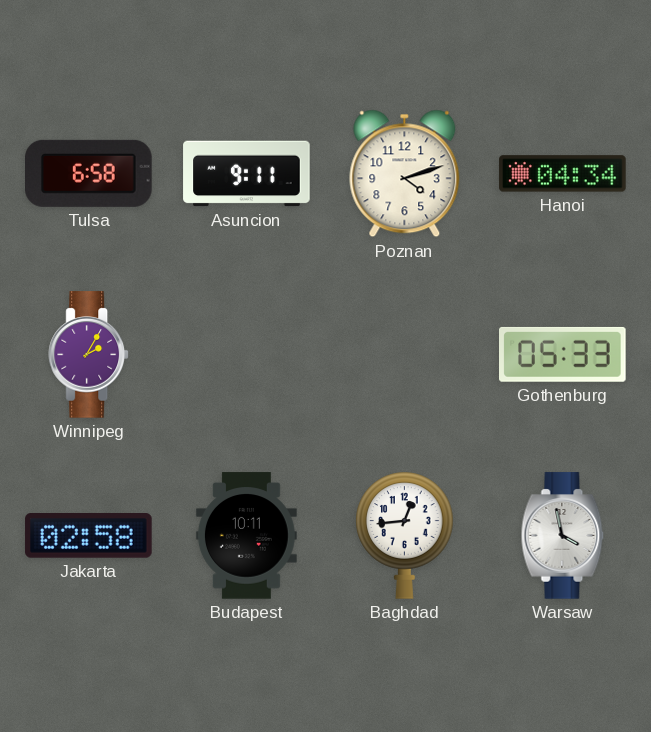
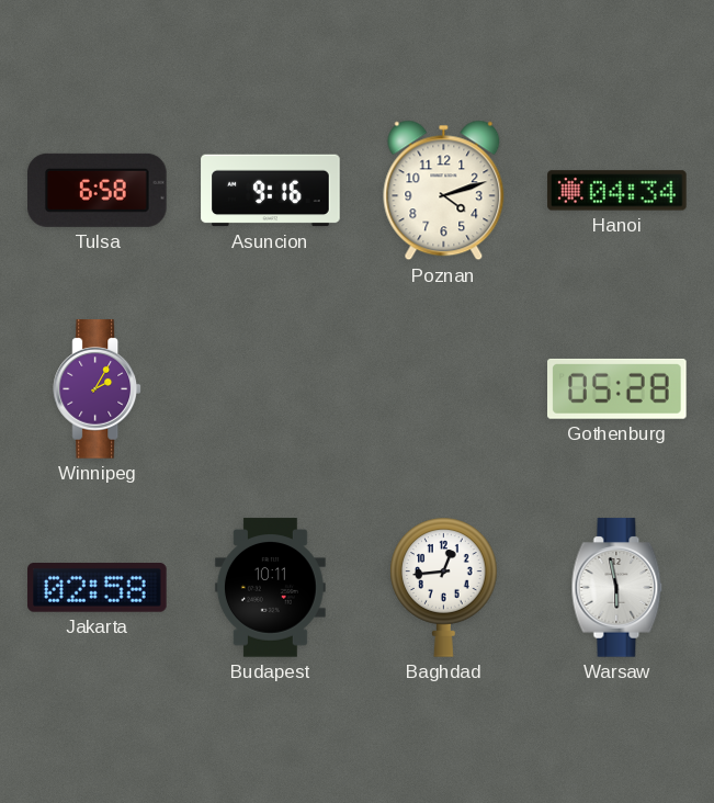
Asuncion: 9:11 -> 9:16 (271, 191)
Gothenburg: 05:33 -> 05:28 (617, 388)
Warsaw: 3:58 -> 5:58 (617, 588)
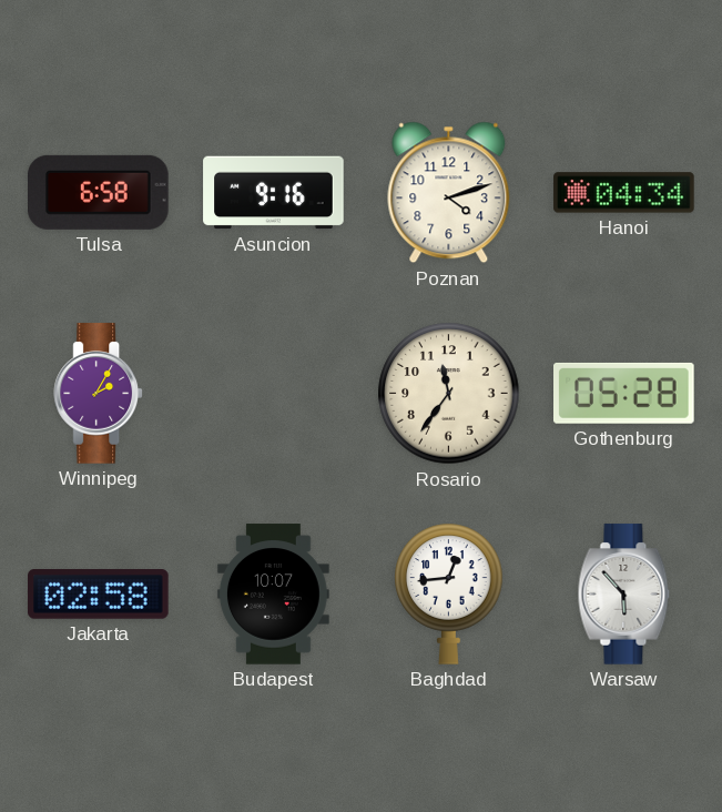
Rosario: none -> 11:36 (449, 394)
Budapest: 10:11 -> 10:07 (273, 595)
Warsaw: 5:58 -> 5:53 (624, 595)
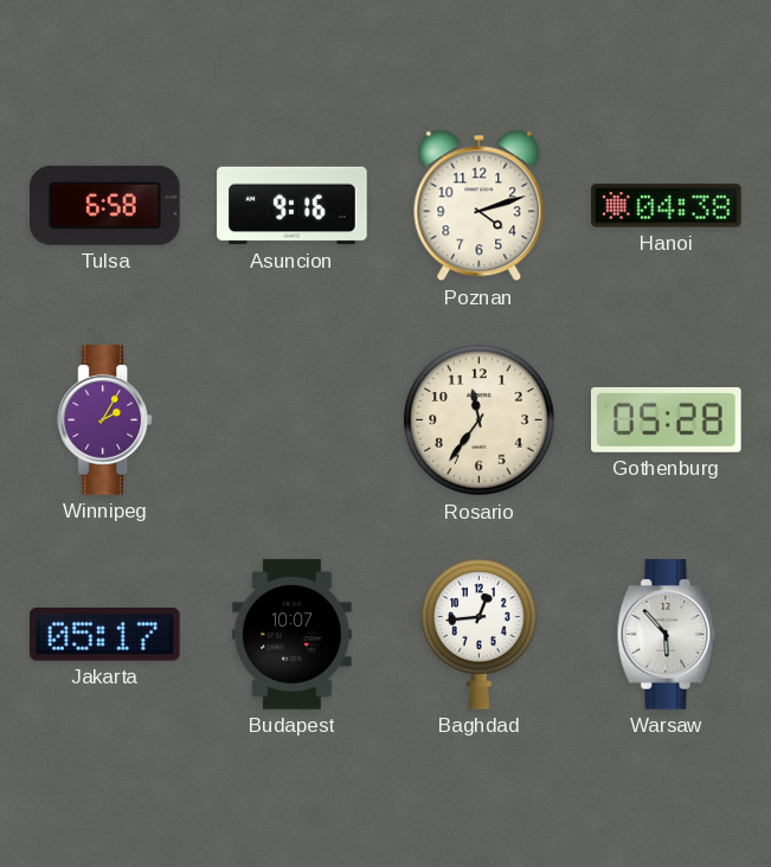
Hanoi: 04:34 -> 04:38 (667, 206)
Jakarta: 02:58 -> 05:17 (105, 635)
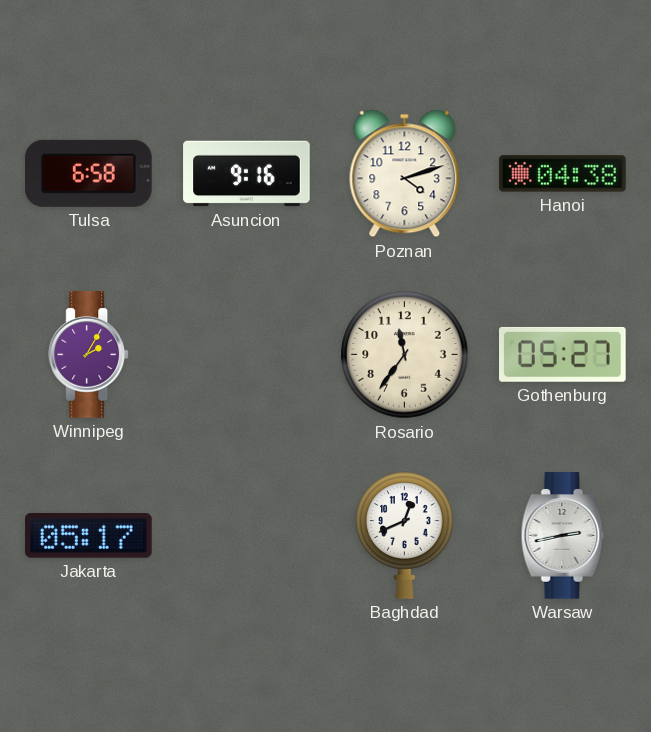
Gothenburg: 05:28 -> 05:27 (563, 354)
Budapest: 10:07 -> none (291, 635)
Baghdad: 12:44 -> 12:41 (405, 535)
Warsaw: 5:53 -> 2:43 (563, 536)
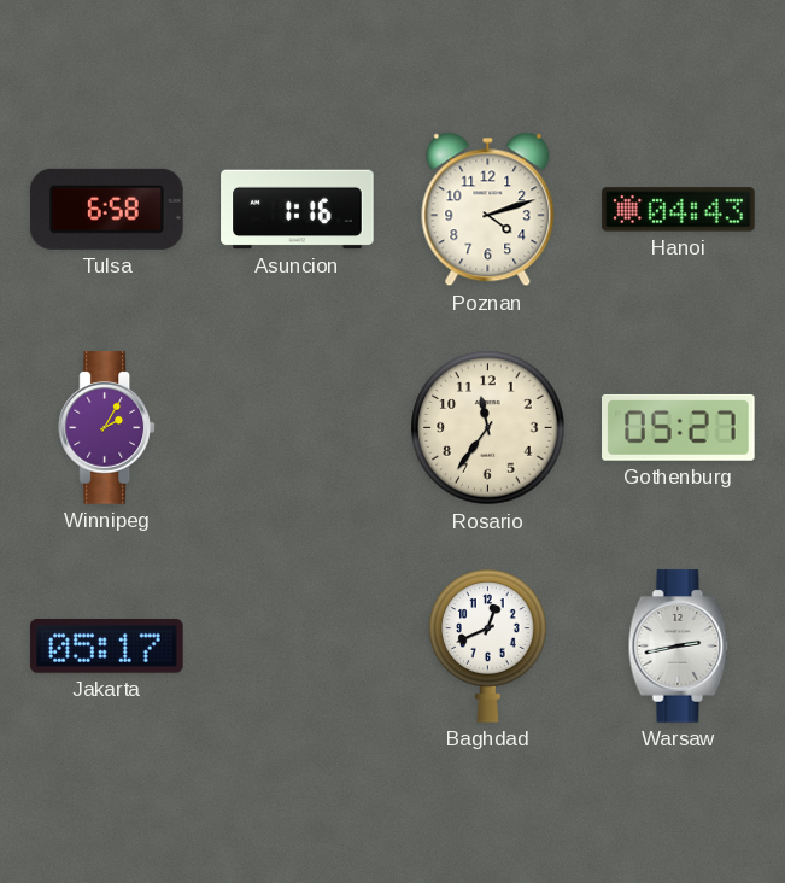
Asuncion: 9:16 -> 1:16 (298, 210)
Hanoi: 04:38 -> 04:43 (679, 210)
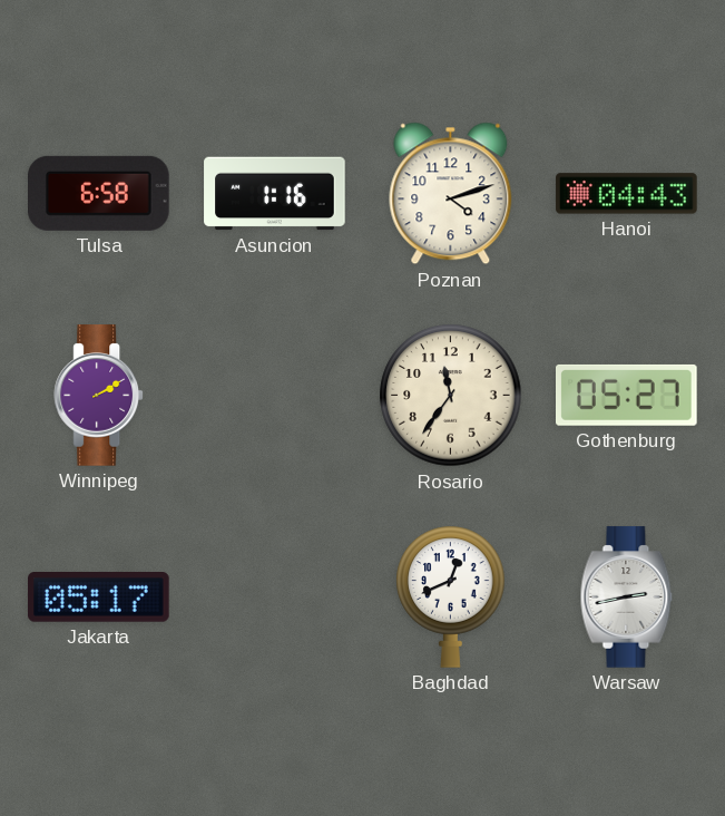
Winnipeg: 2:05 -> 2:10 (99, 396)
